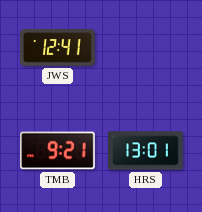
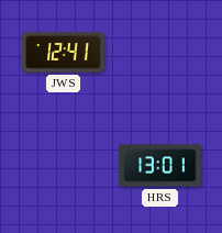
TMB: 9:21 -> none (58, 151)
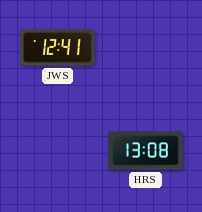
HRS: 13:01 -> 13:08 (146, 151)
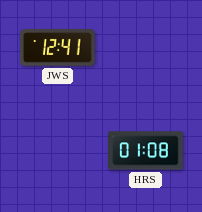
HRS: 13:08 -> 01:08 (146, 151)
